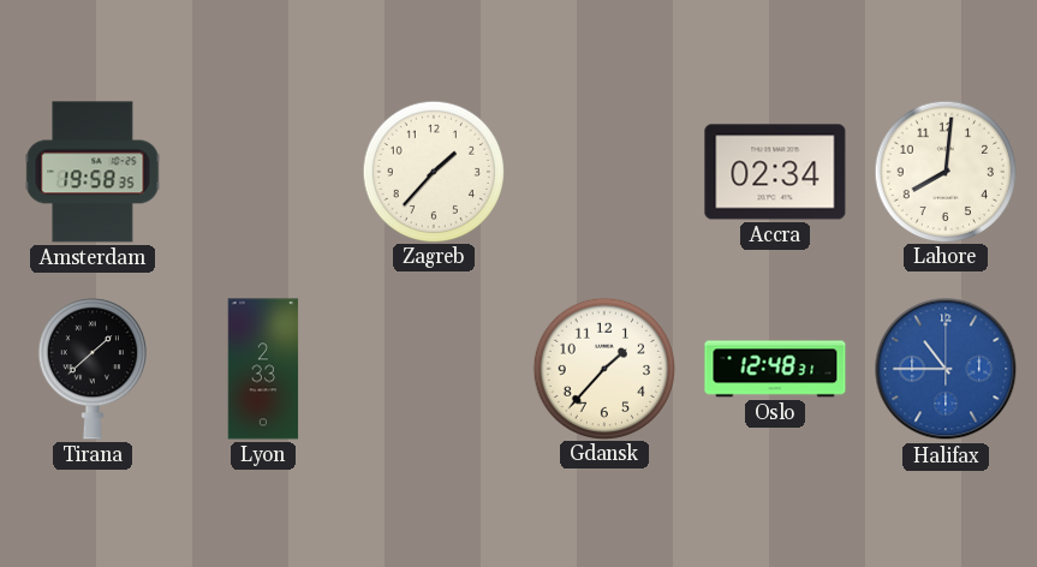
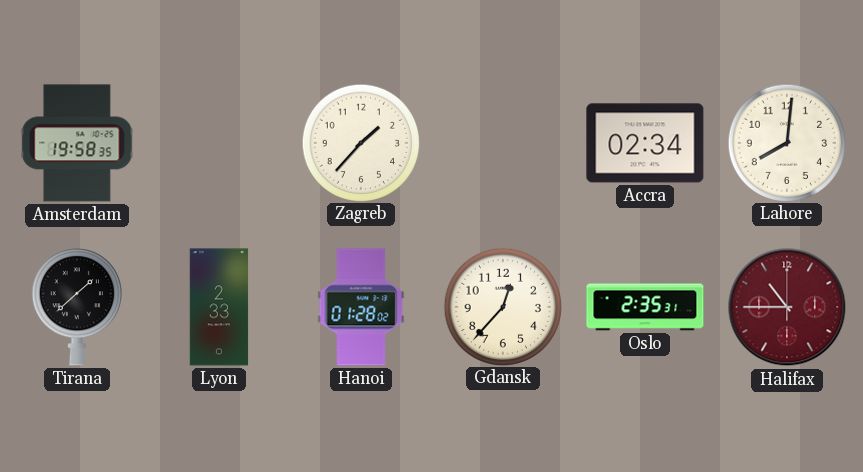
Hanoi: none -> 01:28 (361, 307)
Gdansk: 1:37 -> 12:37 (502, 306)
Oslo: 12:48 -> 2:35 (645, 307)
Halifax dial: blue -> burgundy (787, 307)
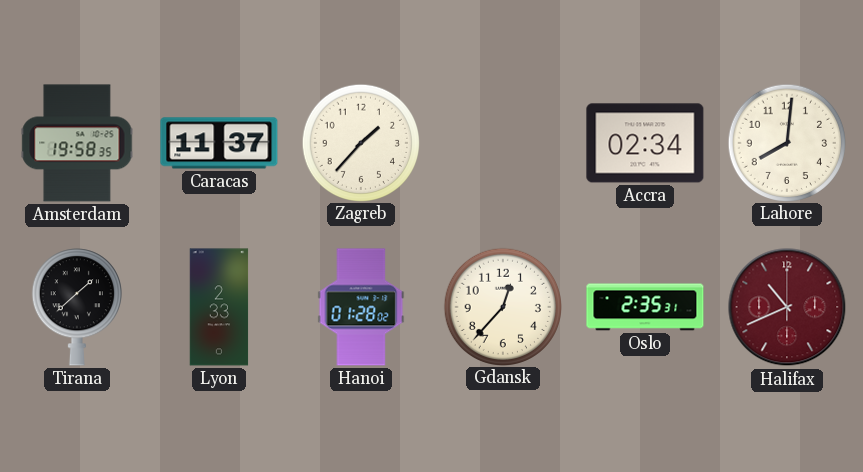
Caracas: none -> 11:37 (219, 143)
Halifax: 10:45 -> 10:41 (787, 307)
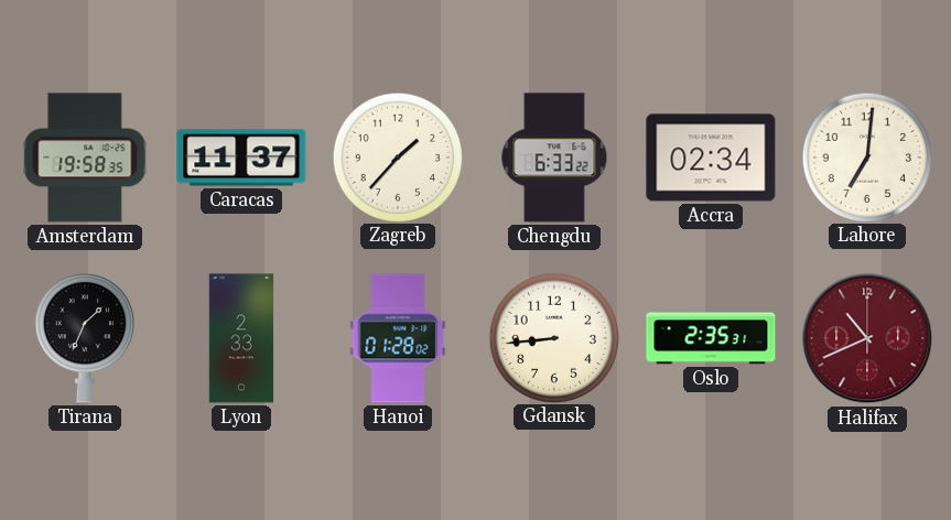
Chengdu: none -> 6:33 (554, 158)
Lahore: 8:01 -> 7:01 (866, 156)
Tirana: 1:38 -> 1:34 (85, 338)
Gdansk: 12:37 -> 8:44 (553, 337)
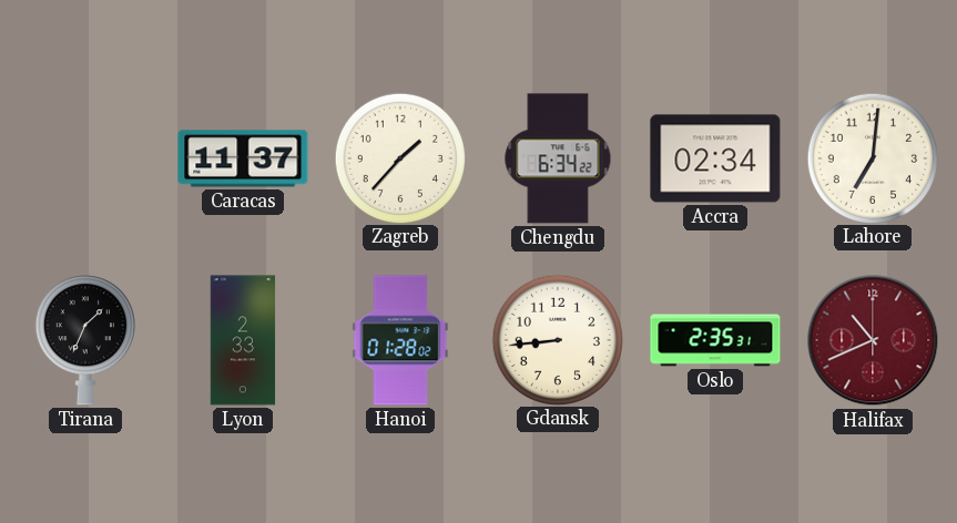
Amsterdam: 19:58 -> none (85, 158)
Chengdu: 6:33 -> 6:34 (558, 158)
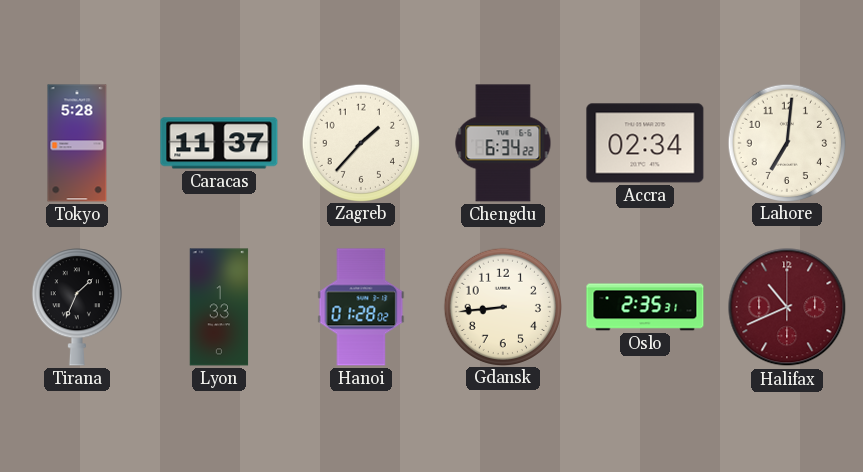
Tokyo: none -> 5:28 (77, 143)
Lyon: 2:33 -> 1:33 (219, 307)
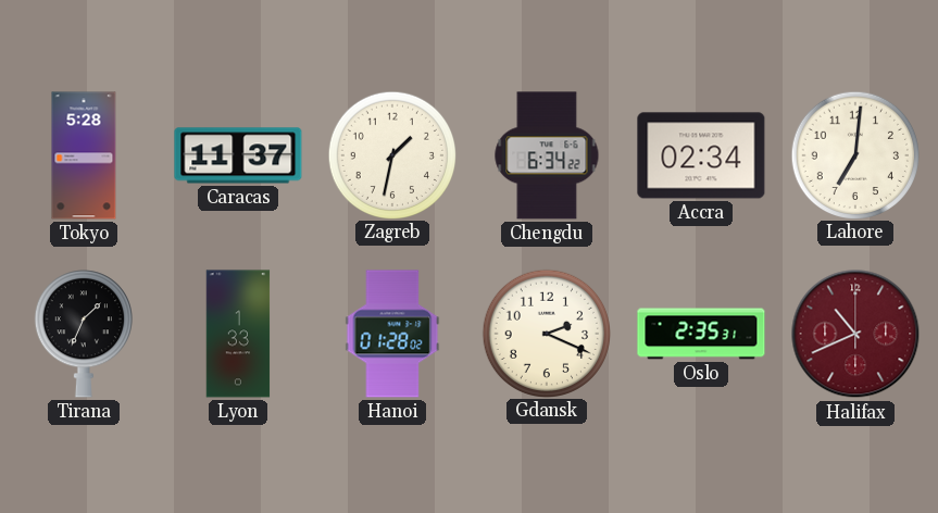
Zagreb: 1:37 -> 1:32 (391, 154)
Gdansk: 8:44 -> 2:19 (546, 333)
